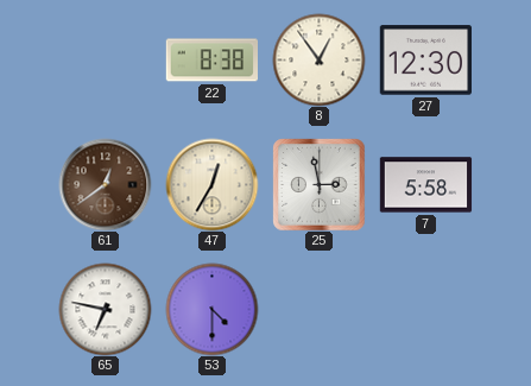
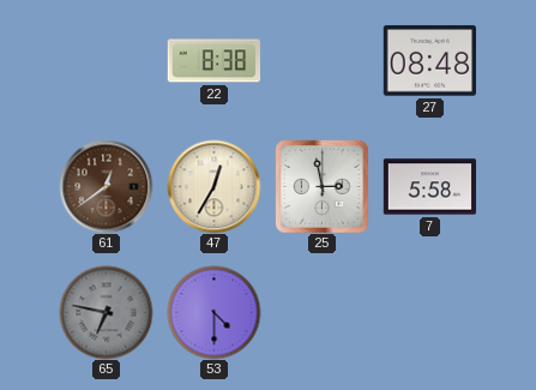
8: 12:54 -> none (318, 59)
27: 12:30 -> 08:48 (429, 61)
65 dial: white -> grey (106, 312)
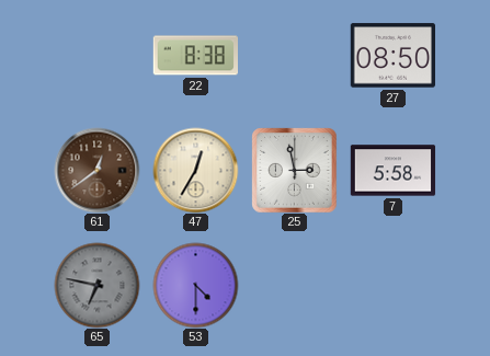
27: 08:48 -> 08:50 (392, 56)
